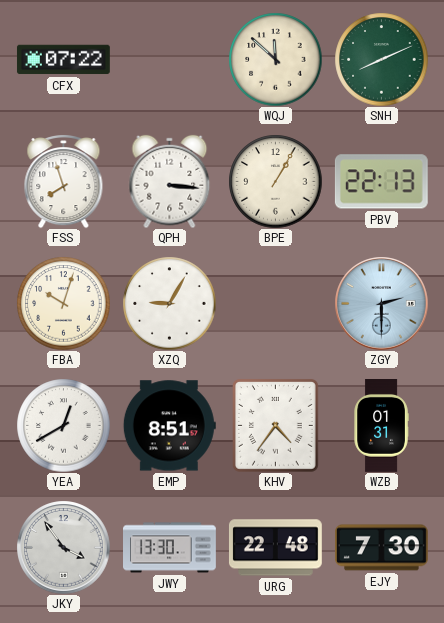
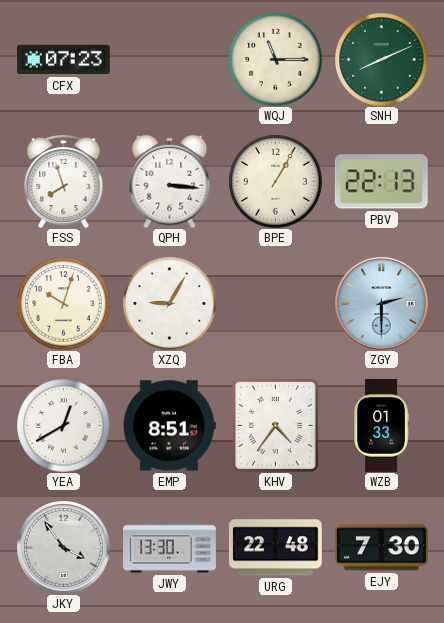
CFX: 07:22 -> 07:23 (63, 60)
WQJ: 11:52 -> 11:15 (275, 59)
WZB: 01:31 -> 01:33 (381, 426)
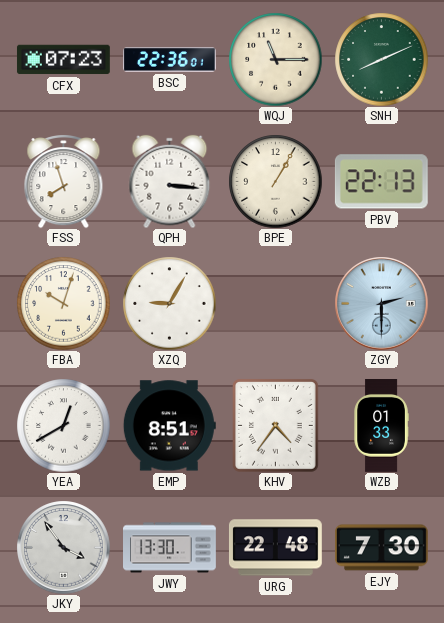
BSC: none -> 22:36 (170, 60)
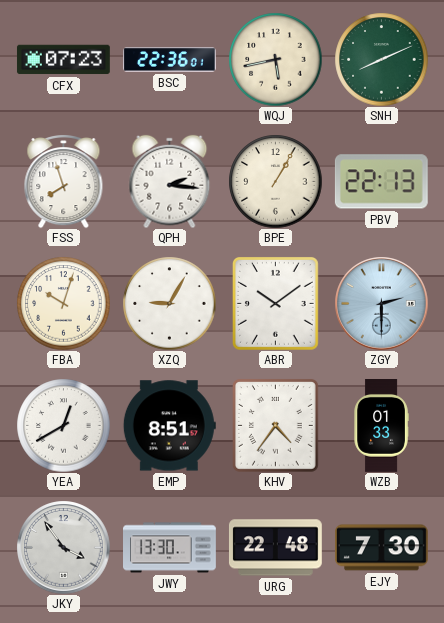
WQJ: 11:15 -> 5:43 (275, 59)
QPH: 3:16 -> 2:16 (170, 181)
ABR: none -> 10:09 (275, 303)
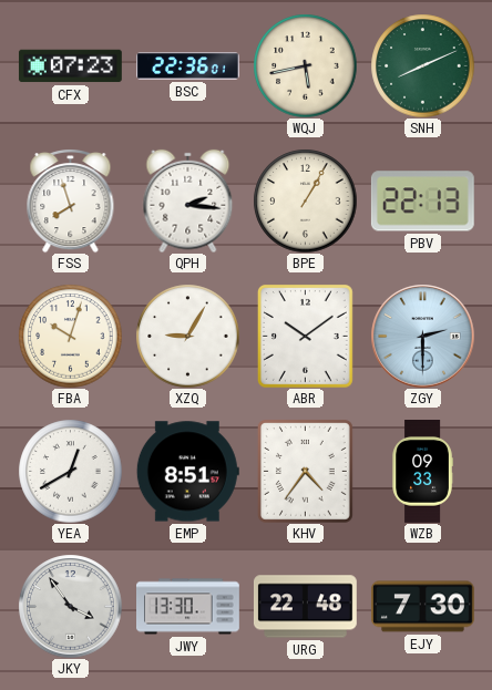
WZB: 01:33 -> 09:33 (422, 472)
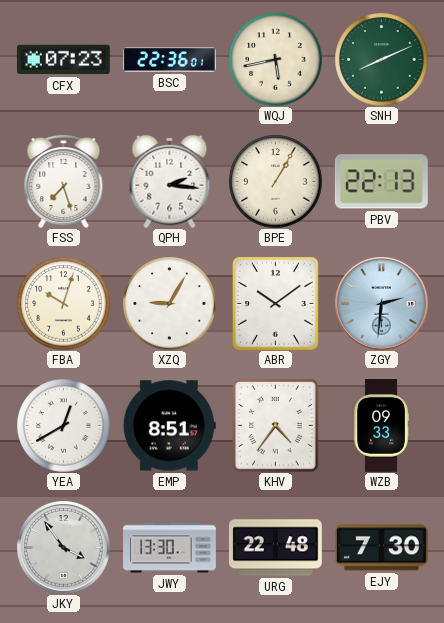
FSS: 7:57 -> 7:27 (64, 182)
ZGY: 2:30 -> 2:31 (381, 303)
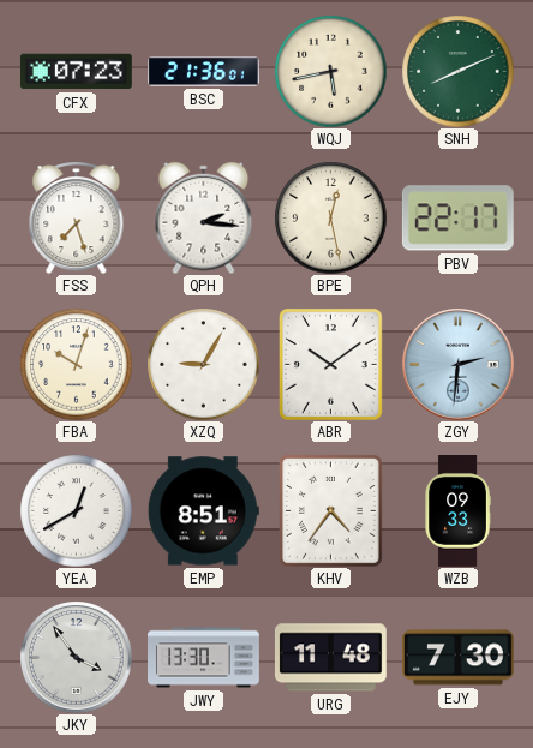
BSC: 22:36 -> 21:36 (204, 72)
BPE: 1:05 -> 12:28 (330, 217)
PBV: 22:13 -> 22:17 (457, 219)
URG: 22:48 -> 11:48 (330, 658)
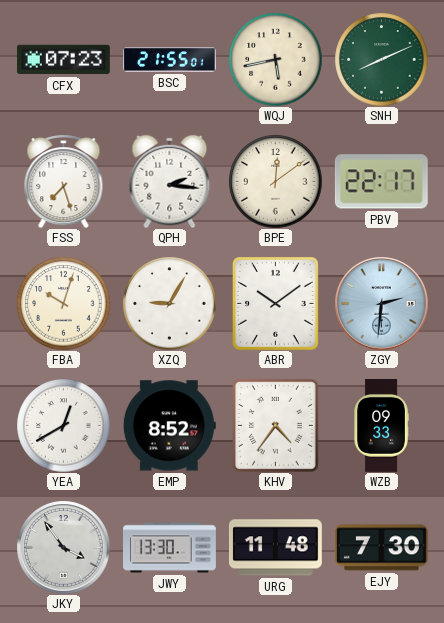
BSC: 21:36 -> 21:55 (170, 60)
BPE: 12:28 -> 12:09 (275, 181)
EMP: 8:51 -> 8:52 (169, 426)
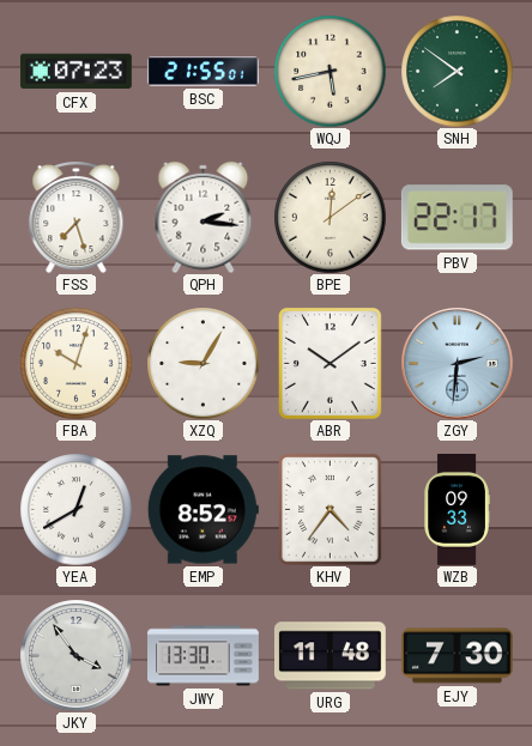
SNH: 8:11 -> 7:51 (457, 71)
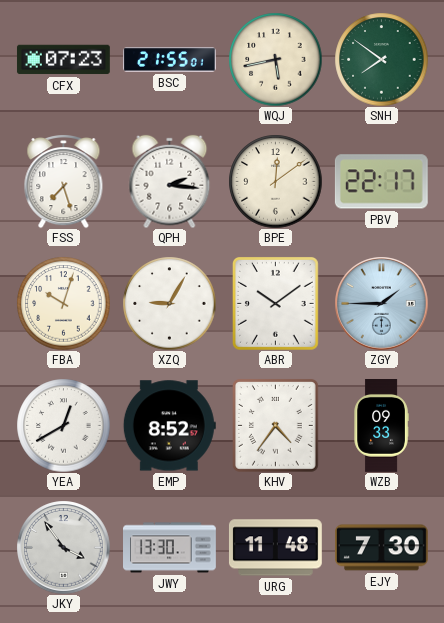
ZGY: 2:31 -> 1:45 (381, 303)
